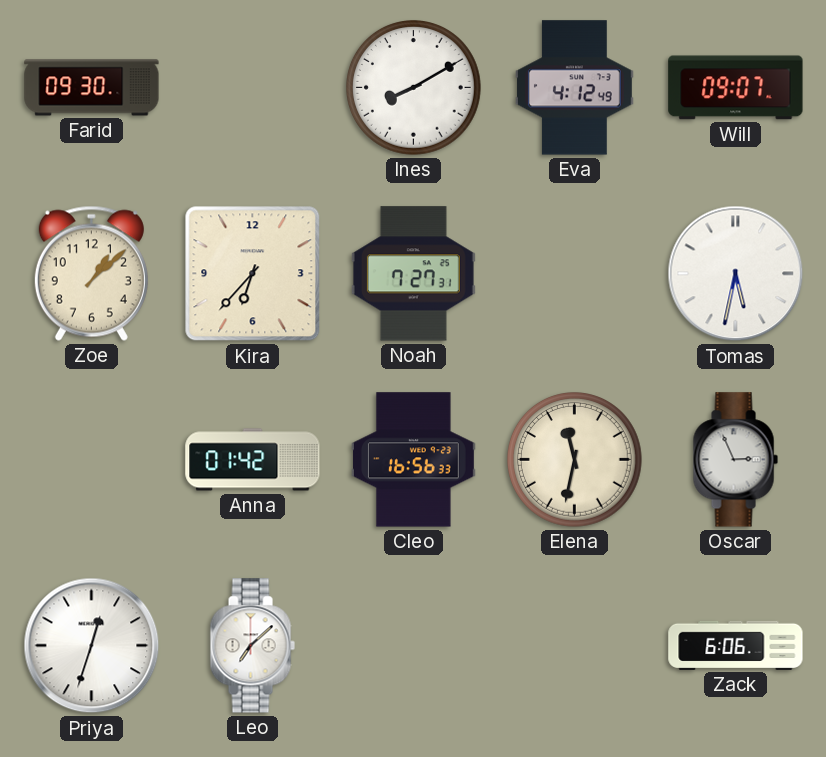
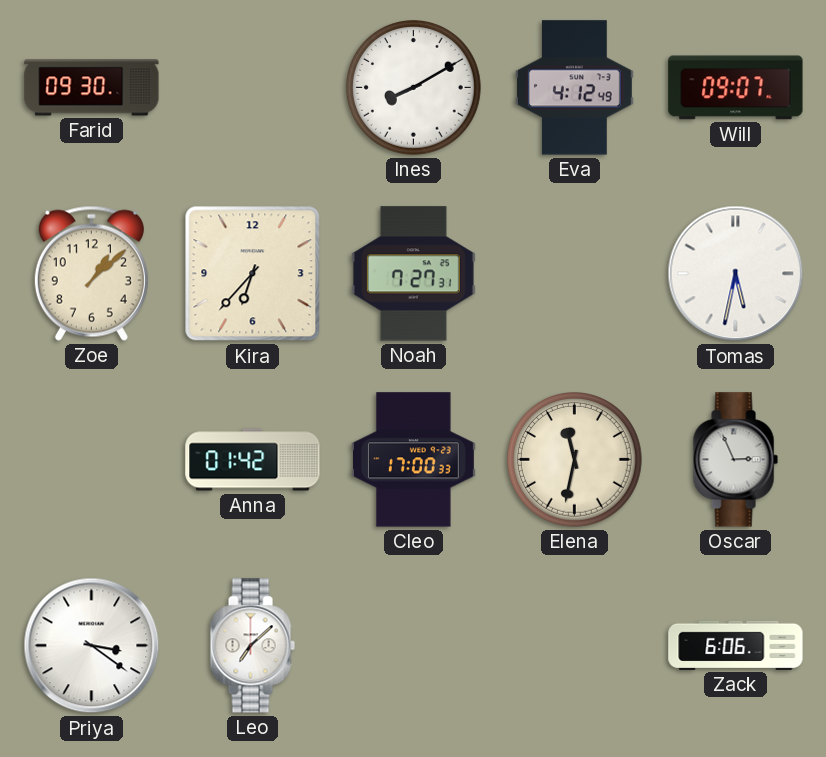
Cleo: 16:56 -> 17:00 (413, 460)
Priya: 12:33 -> 3:21 (92, 646)
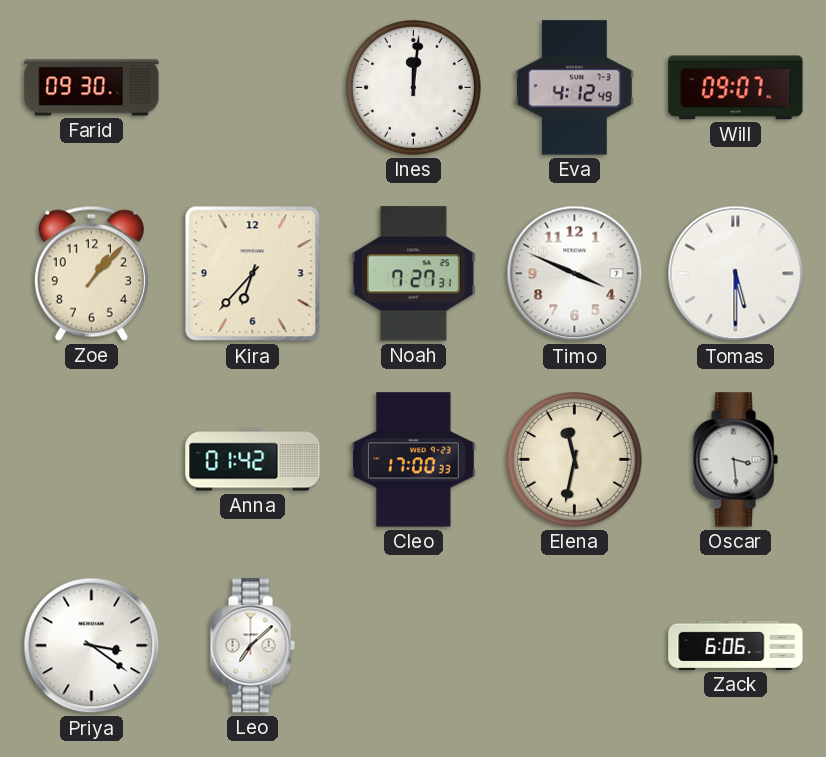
Ines: 8:10 -> 12:01 (414, 88)
Zoe: 1:08 -> 1:07 (91, 273)
Timo: none -> 3:49 (575, 274)
Tomas: 5:32 -> 5:30 (736, 274)
Oscar: 2:56 -> 3:29 (735, 460)
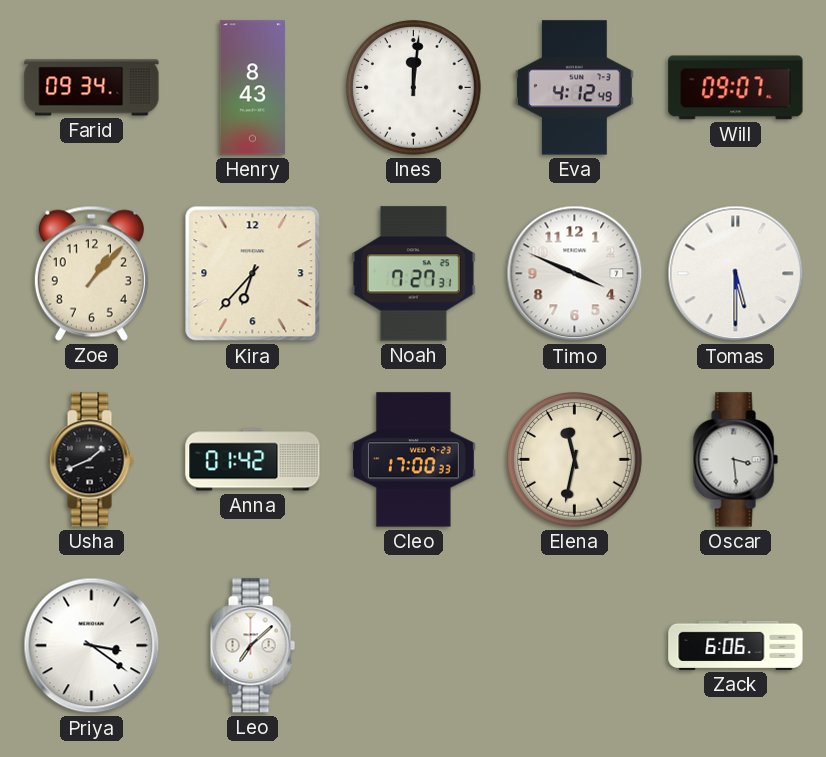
Farid: 09:30 -> 09:34 (92, 88)
Henry: none -> 8:43 (252, 88)
Usha: none -> 1:41 (91, 460)
